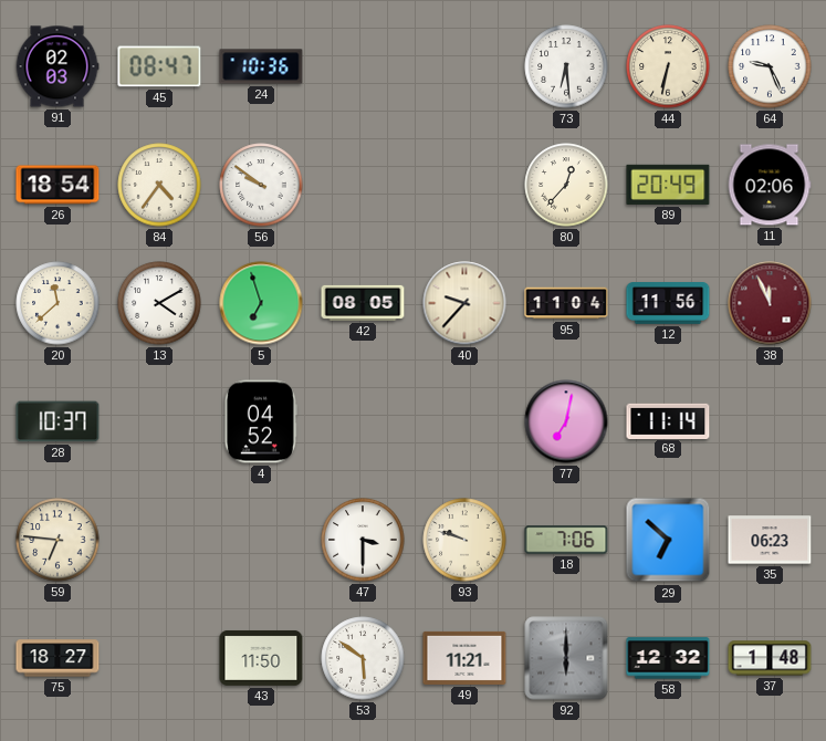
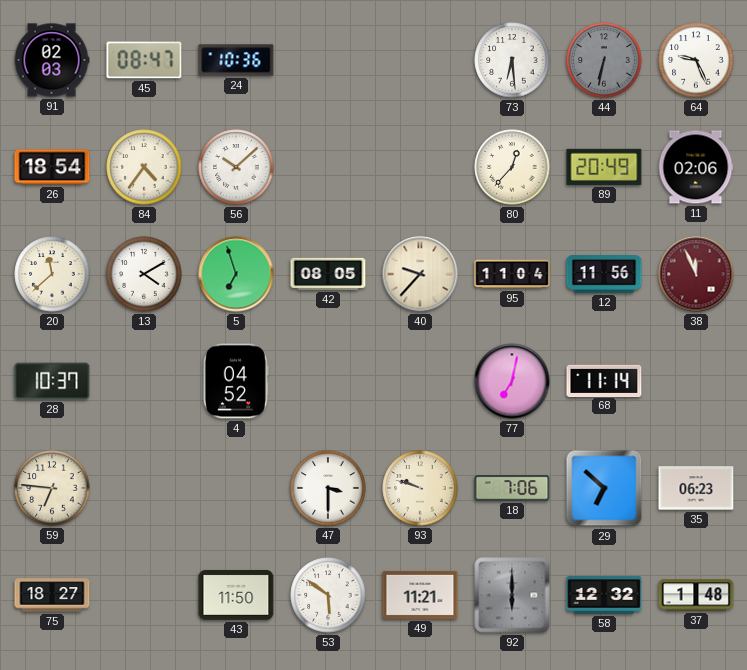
44 dial: cream -> grey (604, 60)
56: 9:51 -> 10:08 (236, 167)
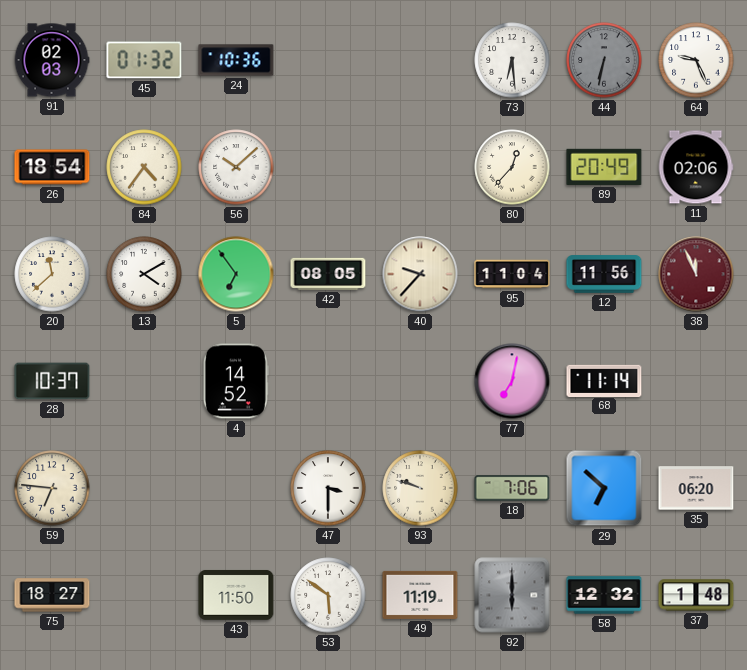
45: 08:47 -> 01:32 (144, 60)
5: 6:57 -> 6:54 (236, 274)
4: 04:52 -> 14:52 (236, 381)
35: 06:23 -> 06:20 (696, 488)
49: 11:21 -> 11:19 (420, 595)
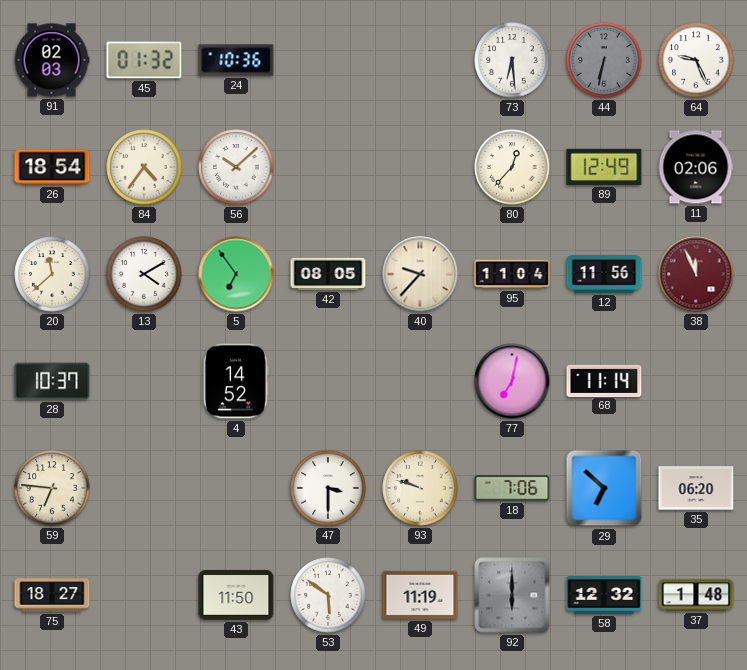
89: 20:49 -> 12:49 (604, 167)
